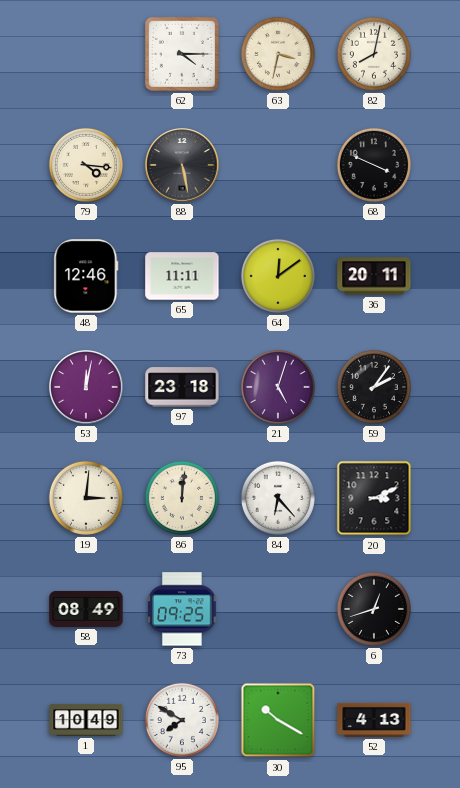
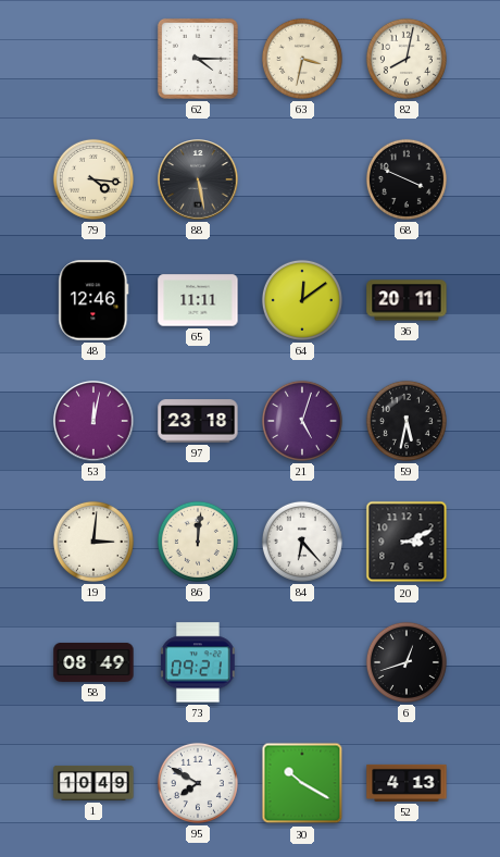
59: 2:06 -> 5:32 (407, 421)
73: 09:25 -> 09:21 (199, 662)
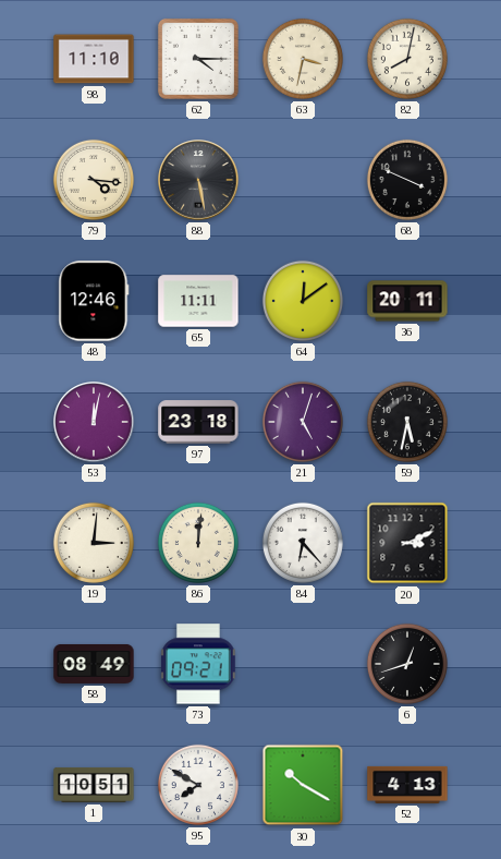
98: none -> 11:10 (94, 59)
1: 10:49 -> 10:51 (94, 785)
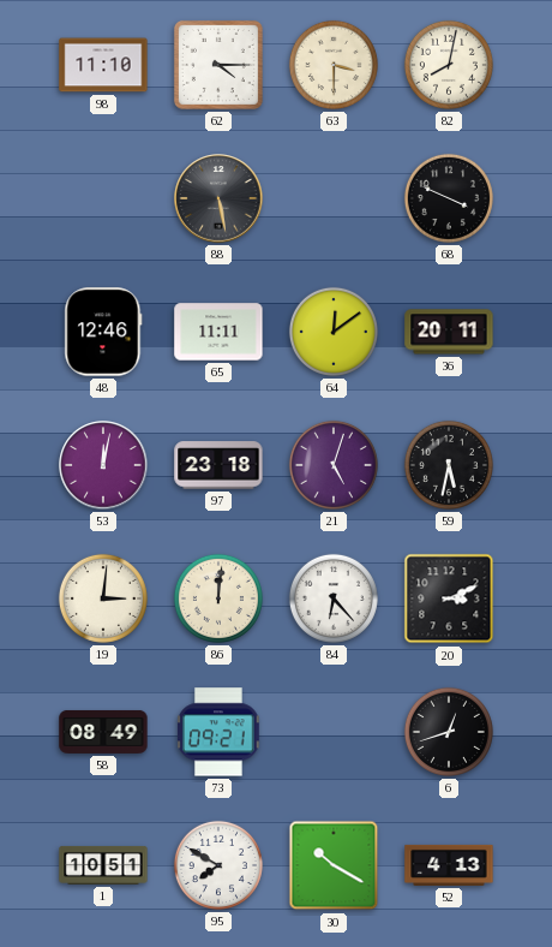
63: 3:32 -> 3:30 (334, 65)
79: 4:16 -> none (94, 180)
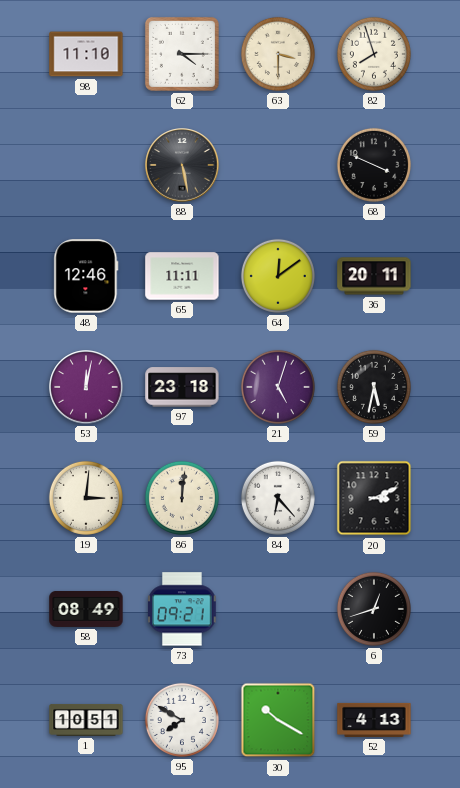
82: 8:02 -> 7:57 (374, 54)
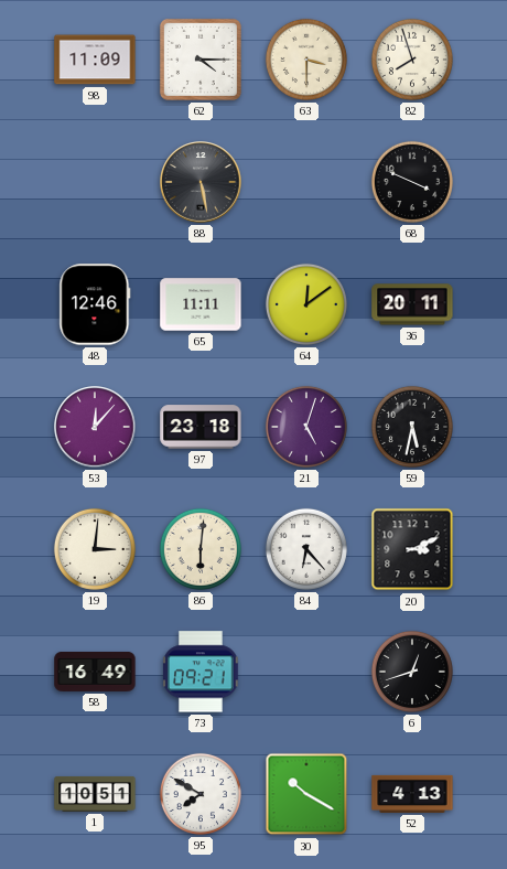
98: 11:10 -> 11:09 (95, 60)
53: 12:02 -> 12:07 (95, 427)
86: 12:01 -> 6:01 (201, 549)
58: 08:49 -> 16:49 (95, 672)
